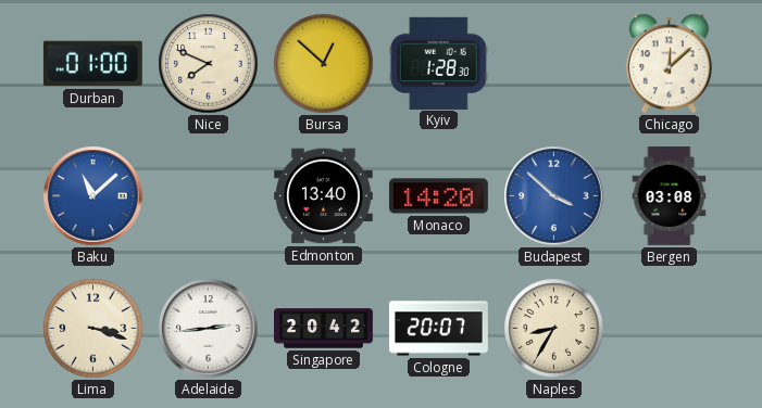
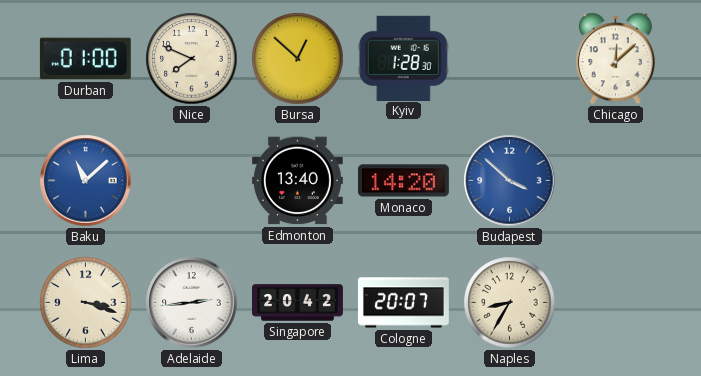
Bergen: 03:08 -> none (670, 196)
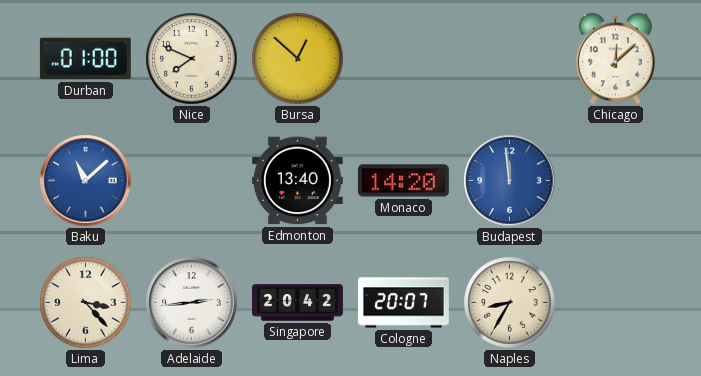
Kyiv: 1:28 -> none (403, 58)
Budapest: 3:52 -> 11:59 (510, 181)
Lima: 3:18 -> 3:23 (86, 303)
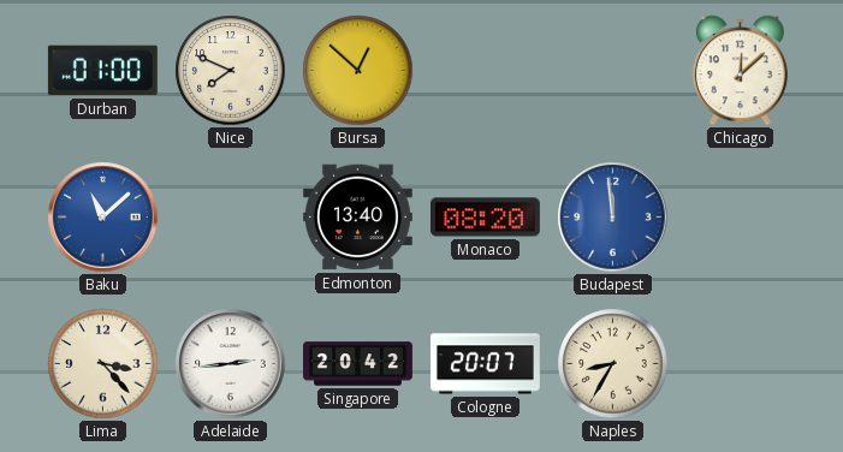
Monaco: 14:20 -> 08:20 (485, 218)
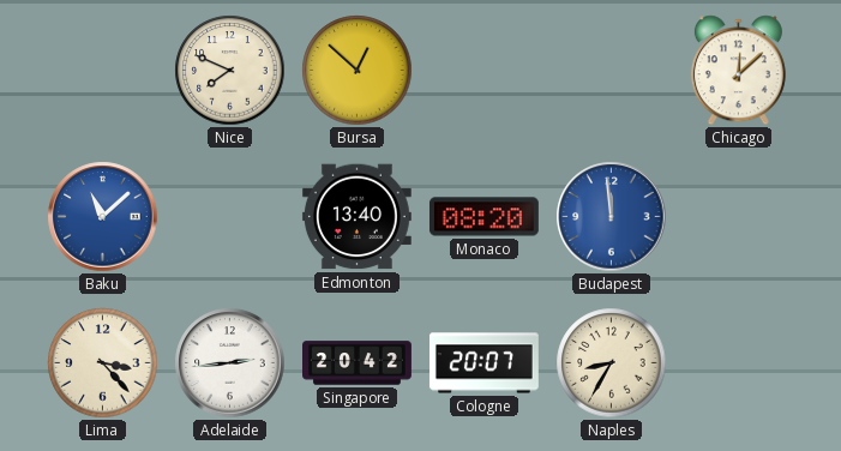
Durban: 01:00 -> none (102, 71)
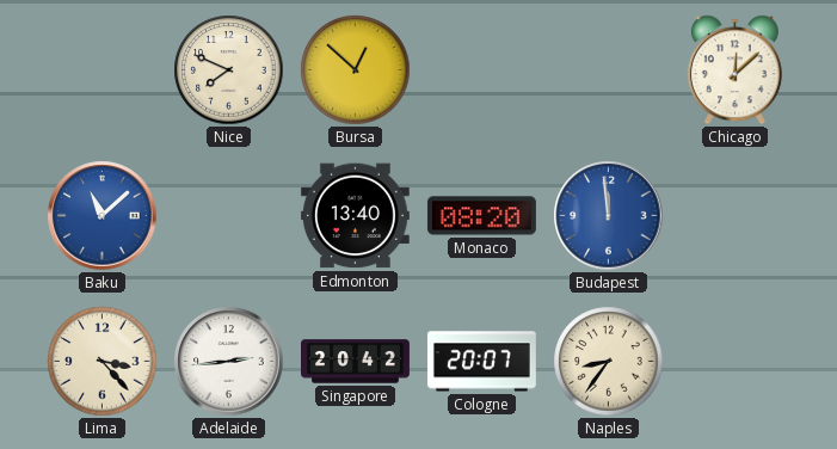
Naples: 8:35 -> 8:36 (609, 362)
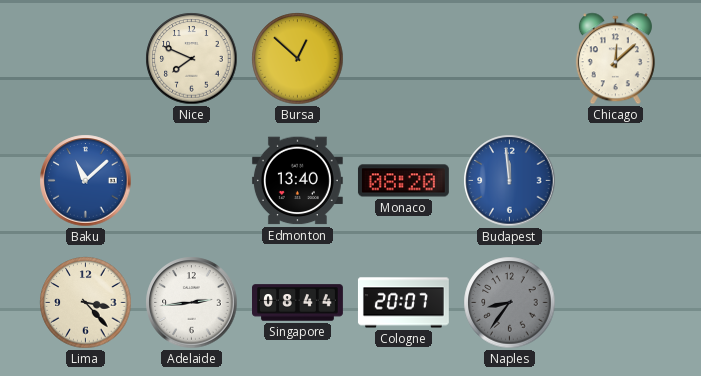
Singapore: 20:42 -> 08:44 (298, 303)
Naples dial: cream -> grey (510, 303)
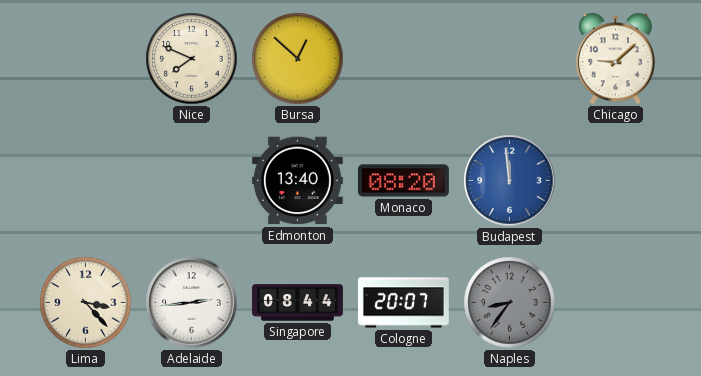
Chicago: 12:08 -> 9:08 (615, 59)
Baku: 11:08 -> none (86, 181)
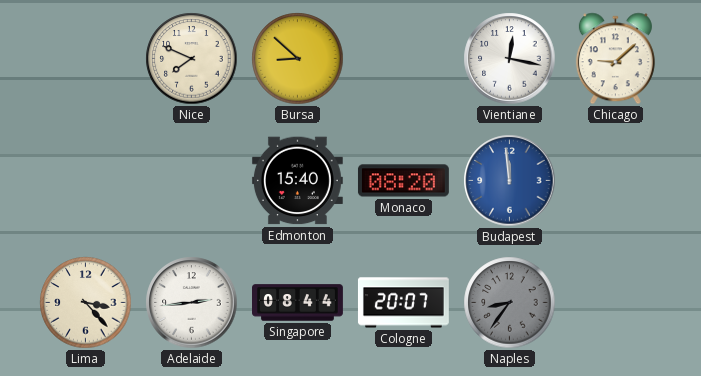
Bursa: 12:52 -> 8:52 (298, 59)
Vientiane: none -> 12:17 (510, 59)
Edmonton: 13:40 -> 15:40 (297, 181)
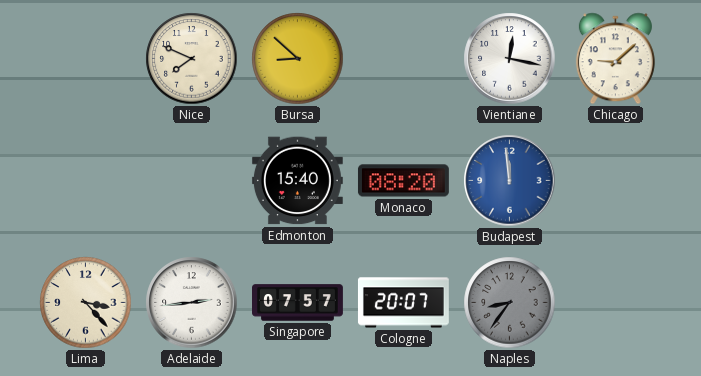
Singapore: 08:44 -> 07:57 (298, 303)
